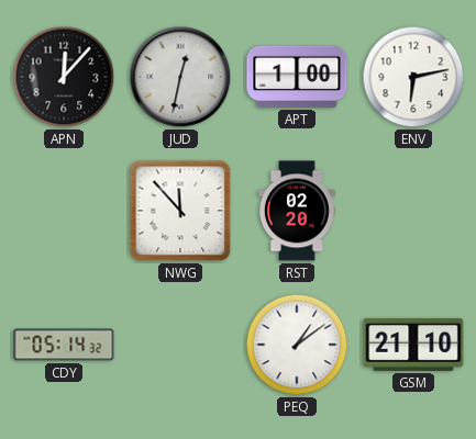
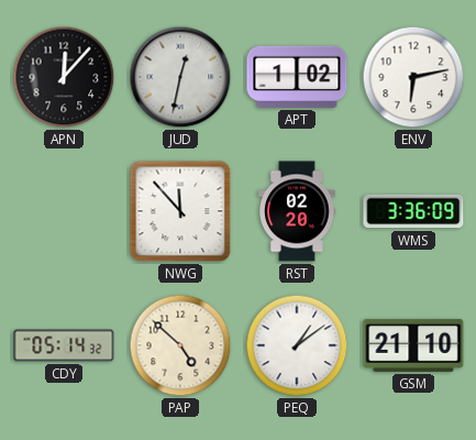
APT: 1:00 -> 1:02 (297, 77)
WMS: none -> 3:36 (413, 211)
PAP: none -> 4:52 (180, 345)
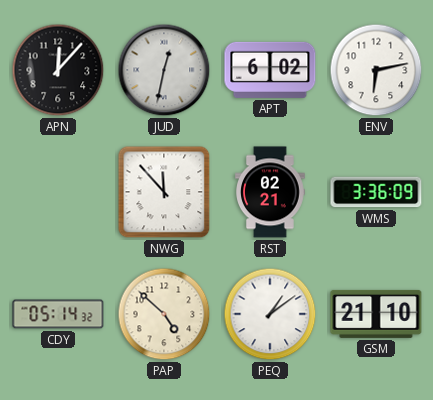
APT: 1:02 -> 6:02 (270, 70)
RST: 02:20 -> 02:21 (271, 192)
